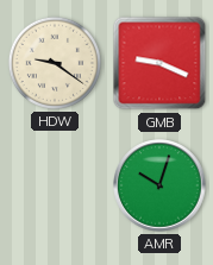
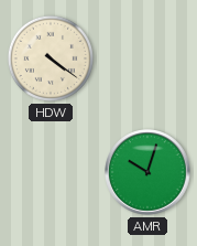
HDW: 9:21 -> 4:21 (51, 58)
GMB: 9:19 -> none (159, 63)
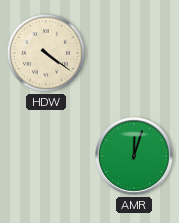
AMR: 10:03 -> 12:03 (135, 157)
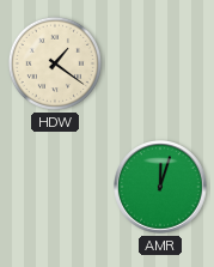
HDW: 4:21 -> 1:21 (55, 63)
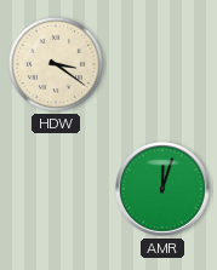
HDW: 1:21 -> 3:21 (56, 64)
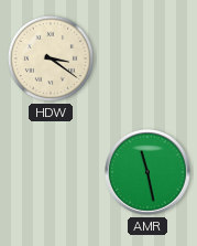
AMR: 12:03 -> 11:28 (149, 173)
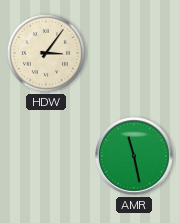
HDW: 3:21 -> 3:06 (46, 53)
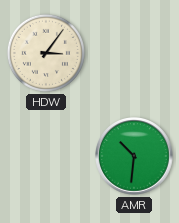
AMR: 11:28 -> 10:31 (135, 157)
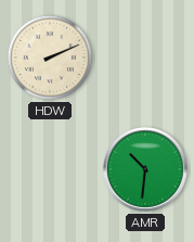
HDW: 3:06 -> 2:11 (50, 58)
